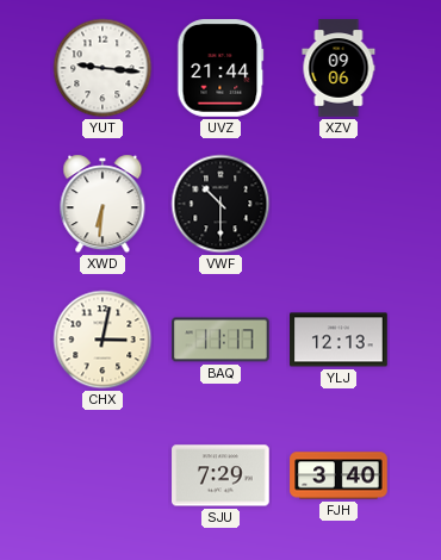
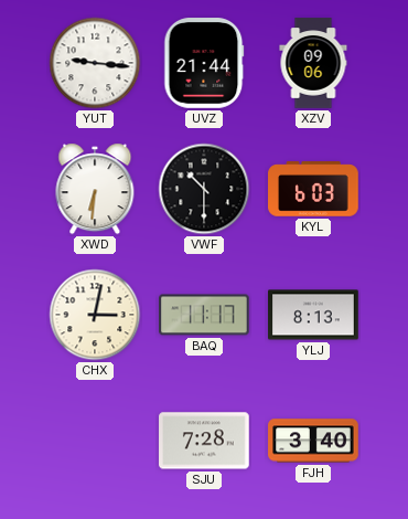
KYL: none -> 6:03 (313, 189)
YLJ: 12:13 -> 8:13 (313, 315)
SJU: 7:29 -> 7:28 (204, 441)
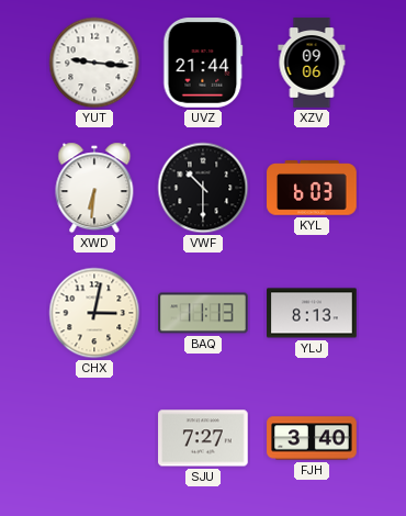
BAQ: 11:17 -> 11:13 (203, 313)
SJU: 7:28 -> 7:27 (203, 438)
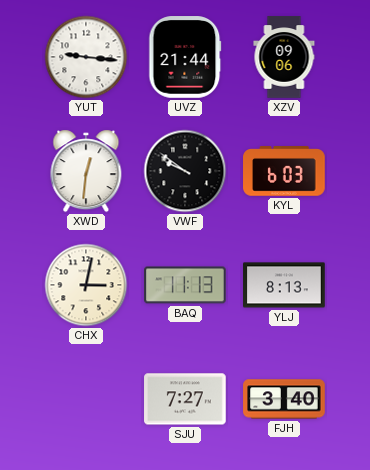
XWD: 6:31 -> 12:31 (86, 171)
VWF: 10:30 -> 9:51 (185, 171)
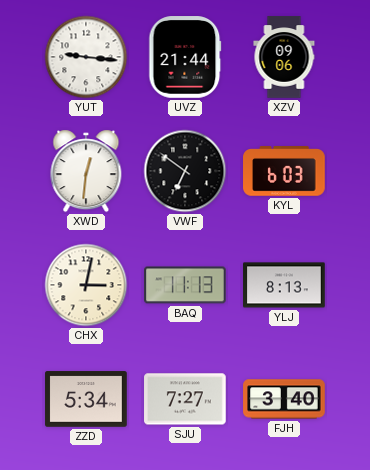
VWF: 9:51 -> 6:51 (185, 171)
ZZD: none -> 5:34 (86, 399)
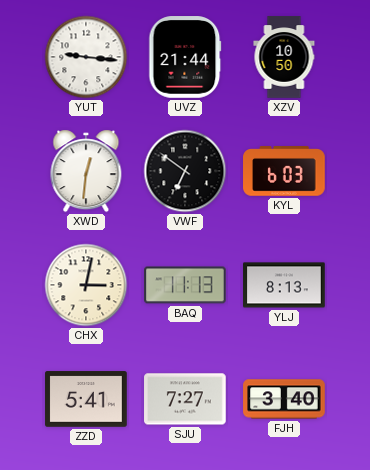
XZV: 09:06 -> 10:50 (284, 57)
ZZD: 5:34 -> 5:41 (86, 399)
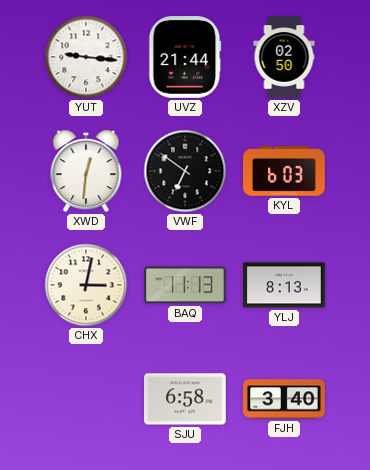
XZV: 10:50 -> 02:50 (284, 57)
ZZD: 5:41 -> none (86, 399)
SJU: 7:27 -> 6:58 (185, 399)
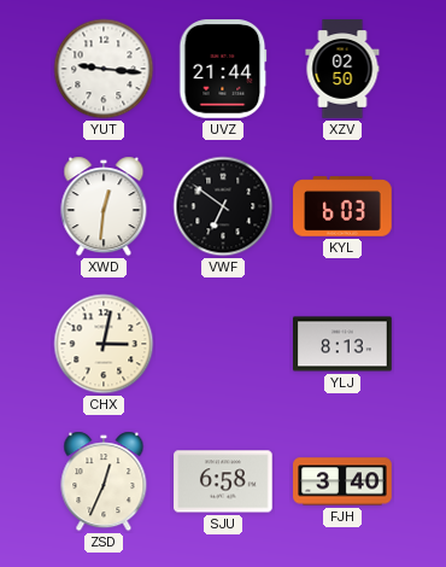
BAQ: 11:13 -> none (185, 285)
ZSD: none -> 12:34 (104, 481)
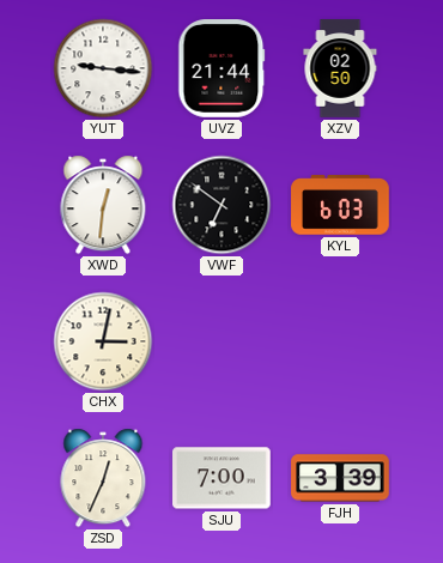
YLJ: 8:13 -> none (342, 344)
SJU: 6:58 -> 7:00 (221, 478)
FJH: 3:40 -> 3:39 (340, 478)
